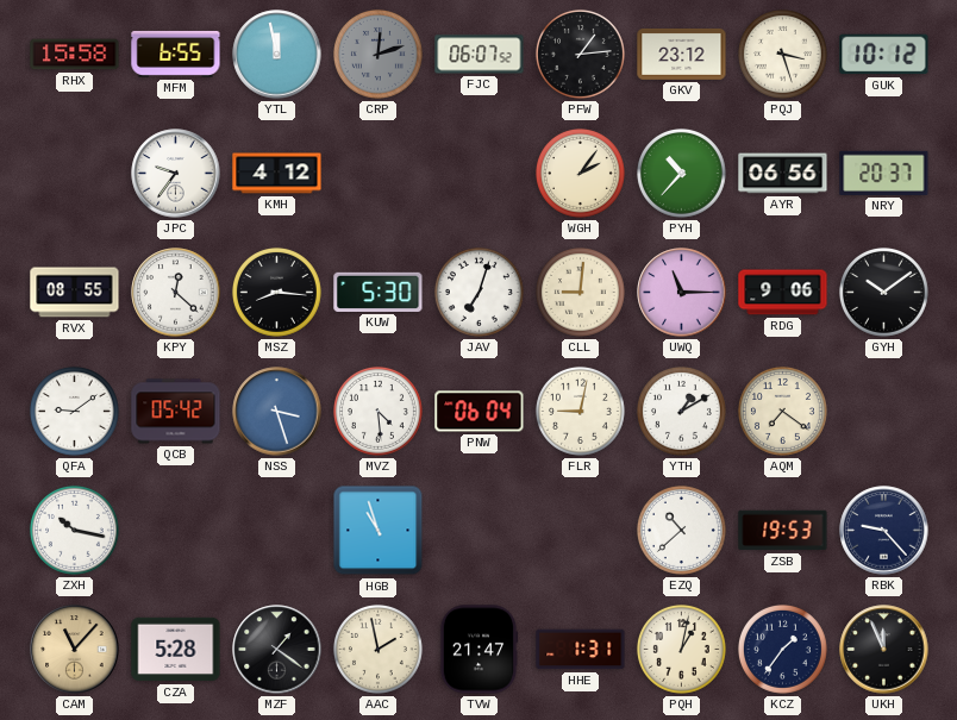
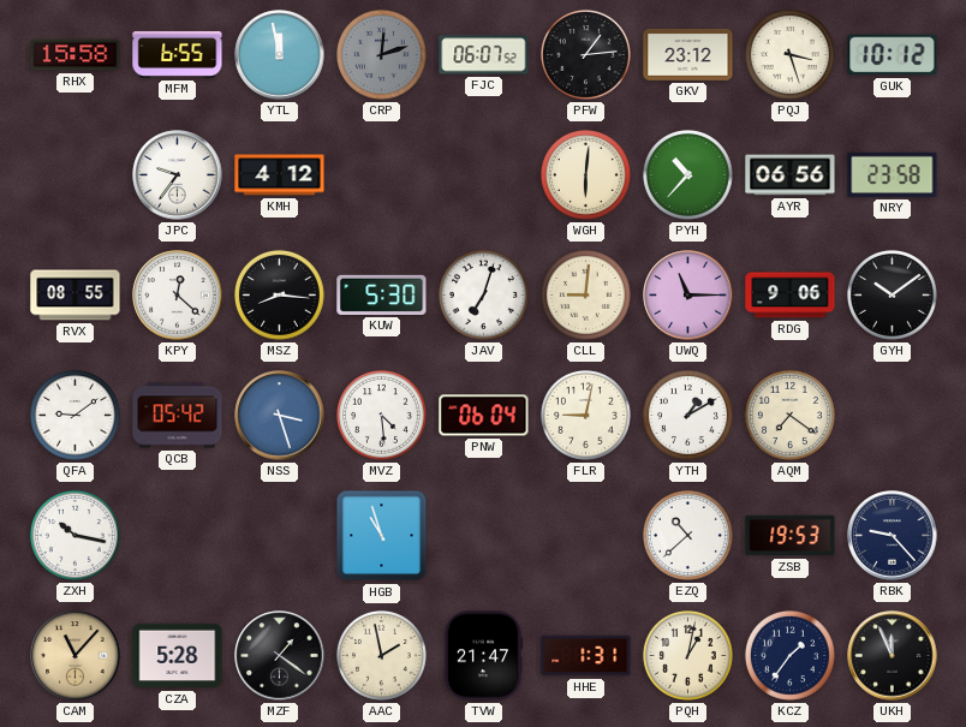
WGH: 2:06 -> 6:01 (585, 174)
NRY: 20:37 -> 23:58 (893, 174)
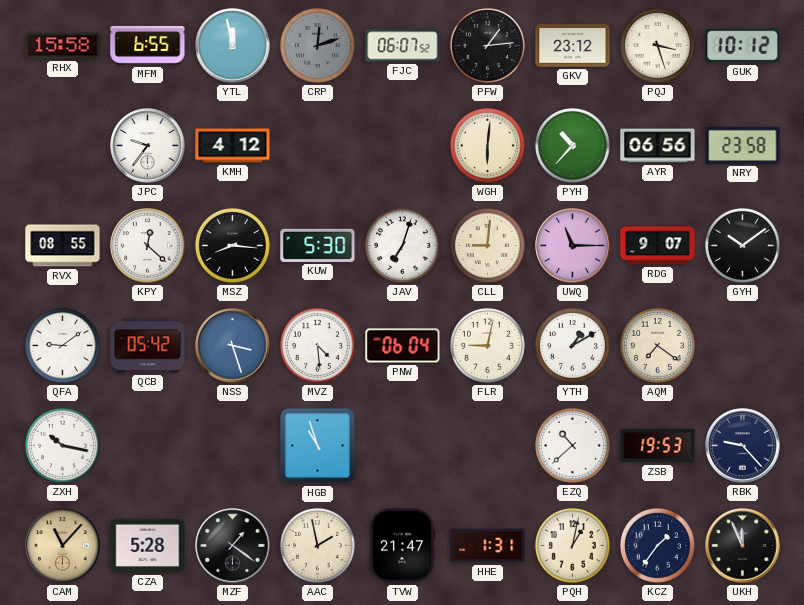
RDG: 9:06 -> 9:07 (658, 246)
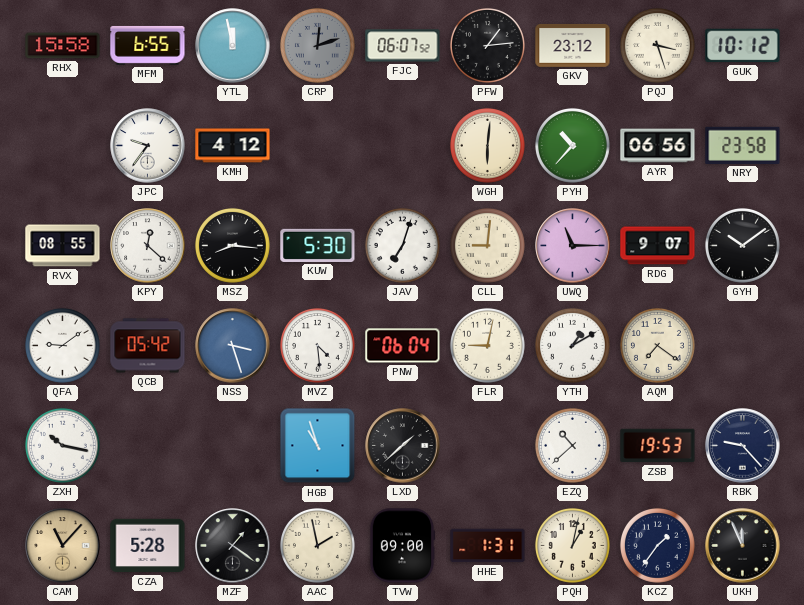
LXD: none -> 1:38 (403, 446)
TVW: 21:47 -> 09:00 (402, 546)
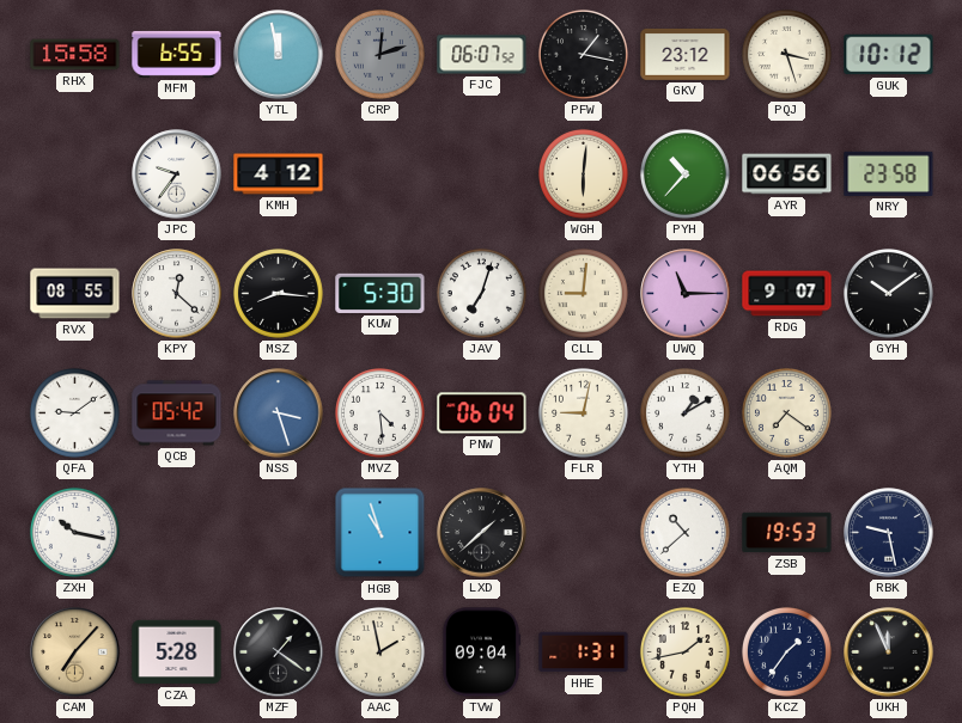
PFW: 1:14 -> 1:17 (583, 54)
RBK: 9:23 -> 9:28 (889, 533)
CAM: 11:07 -> 7:07 (75, 652)
TVW: 09:00 -> 09:04 (481, 652)
PQH: 1:02 -> 1:43 (684, 651)
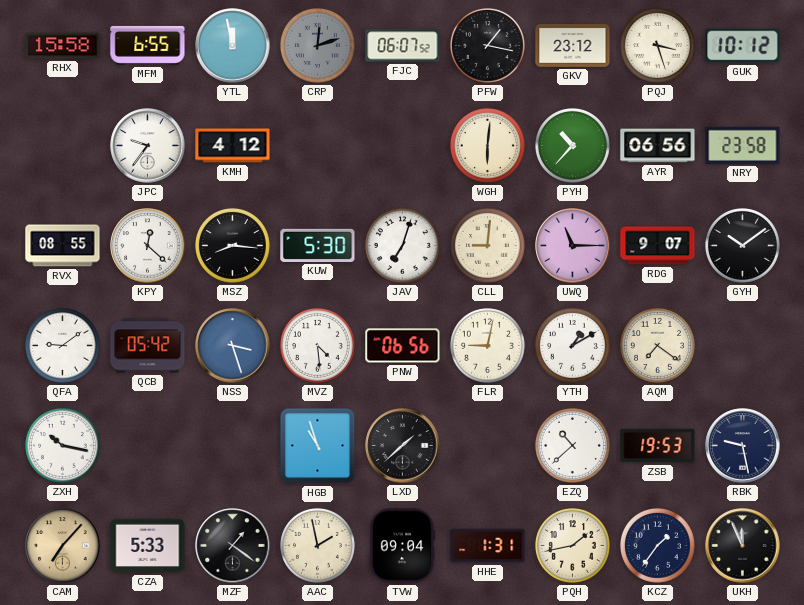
PNW: 06:04 -> 06:56 (403, 346)
CZA: 5:28 -> 5:33 (148, 546)
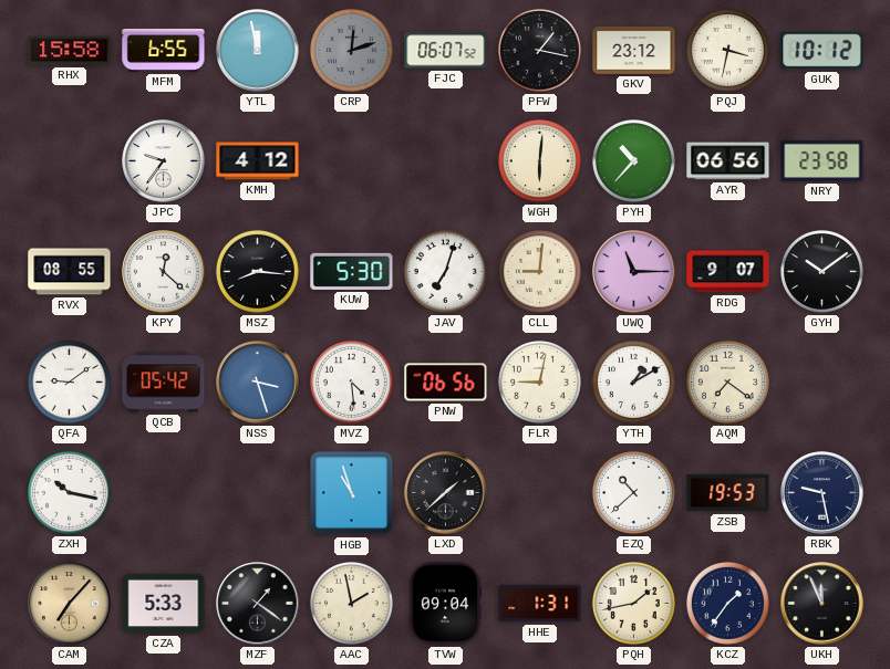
PQJ: 3:27 -> 3:32 (727, 50)
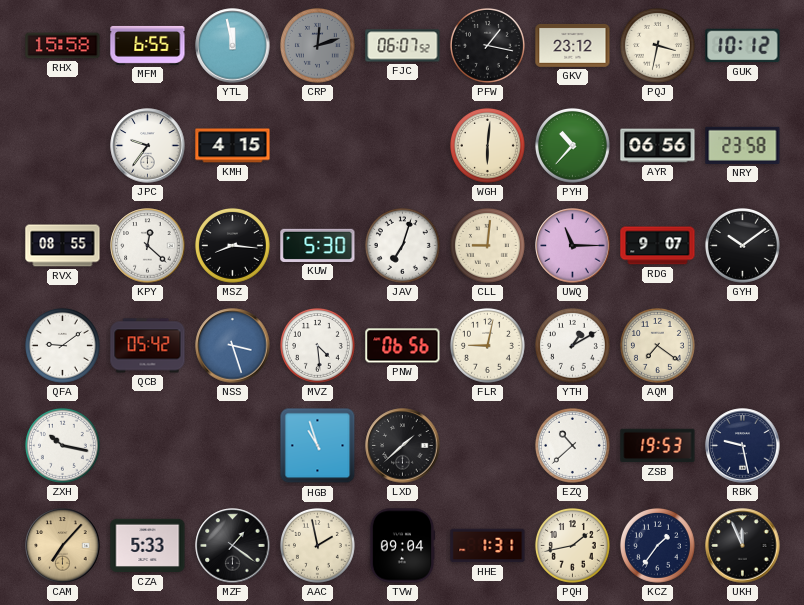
KMH: 4:12 -> 4:15 (233, 146)
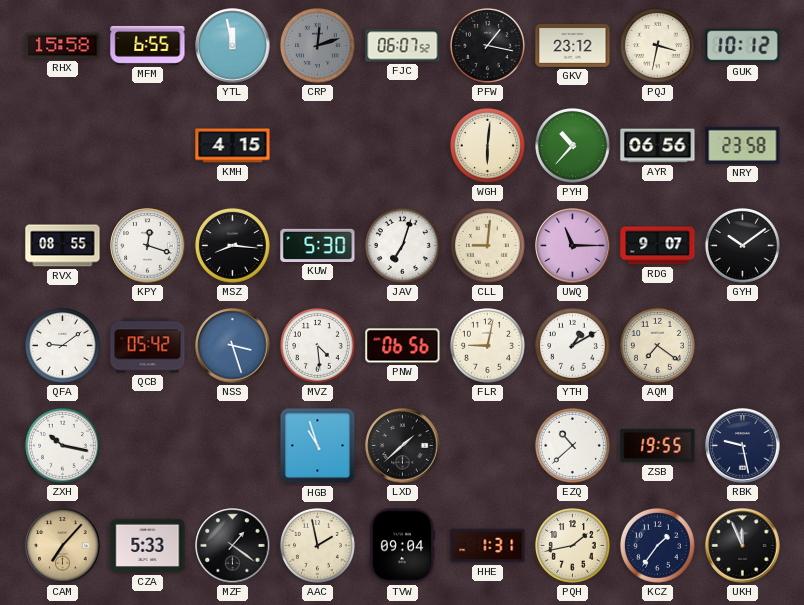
JPC: 9:36 -> none (148, 146)
KPY: 12:22 -> 12:18 (148, 246)
ZSB: 19:53 -> 19:55 (658, 446)
